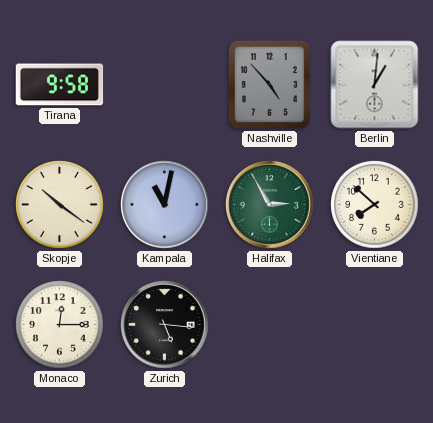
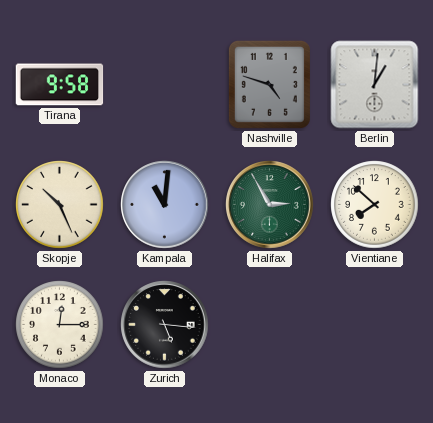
Nashville: 4:53 -> 4:48 (269, 84)
Skopje: 10:21 -> 10:26 (60, 205)
Kampala: 11:02 -> 11:01 (165, 205)
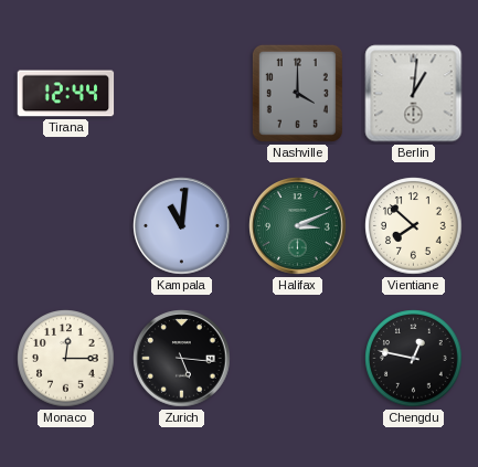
Tirana: 9:58 -> 12:44 (66, 94)
Nashville: 4:48 -> 4:00 (297, 93)
Skopje: 10:26 -> none (60, 205)
Halifax: 2:55 -> 3:11 (298, 226)
Chengdu: none -> 12:47 (414, 359)
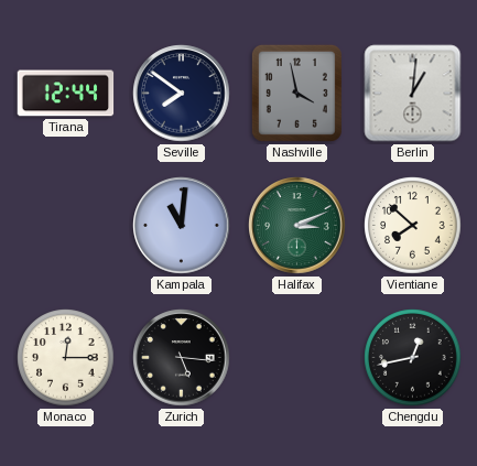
Seville: none -> 7:51 (182, 94)
Nashville: 4:00 -> 3:58 (296, 93)
Chengdu: 12:47 -> 12:43 (413, 358)
